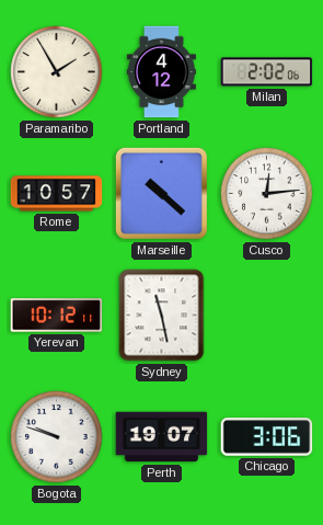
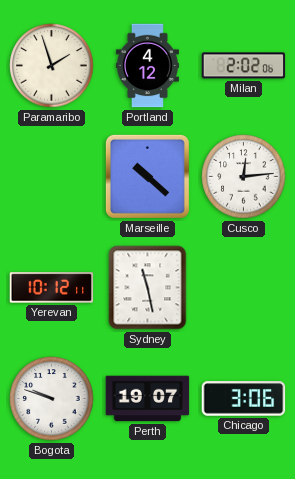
Paramaribo: 1:55 -> 1:57 (52, 66)
Rome: 10:57 -> none (57, 194)
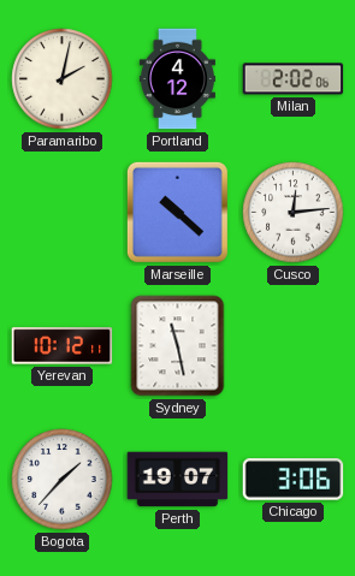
Paramaribo: 1:57 -> 2:02 (63, 79)
Bogota: 9:48 -> 1:37 (63, 480)
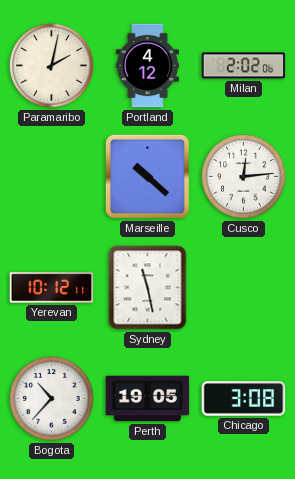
Bogota: 1:37 -> 10:37 (52, 399)
Perth: 19:07 -> 19:05 (148, 399)
Chicago: 3:06 -> 3:08 (244, 399)
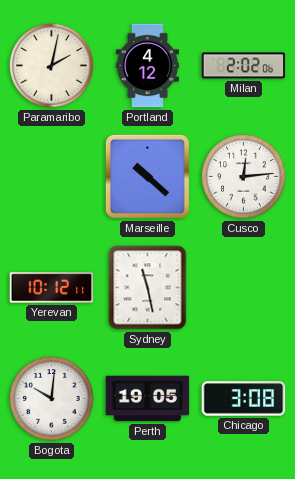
Bogota: 10:37 -> 10:01 (52, 399)
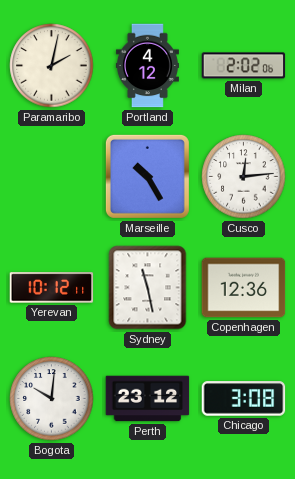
Marseille: 10:22 -> 10:25 (147, 176)
Copenhagen: none -> 12:36 (244, 288)
Perth: 19:05 -> 23:12 (148, 399)
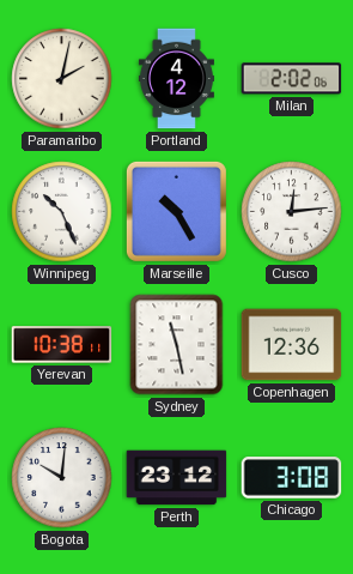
Winnipeg: none -> 10:26 (62, 212)
Yerevan: 10:12 -> 10:38 (62, 345)
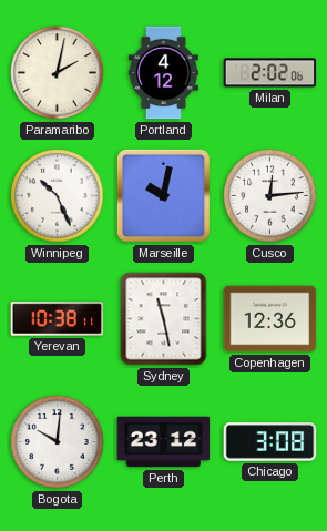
Marseille: 10:25 -> 10:02 (163, 195)
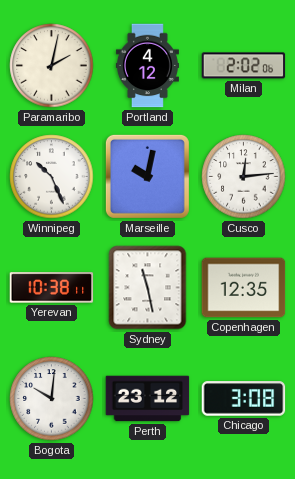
Copenhagen: 12:36 -> 12:35 (244, 288)
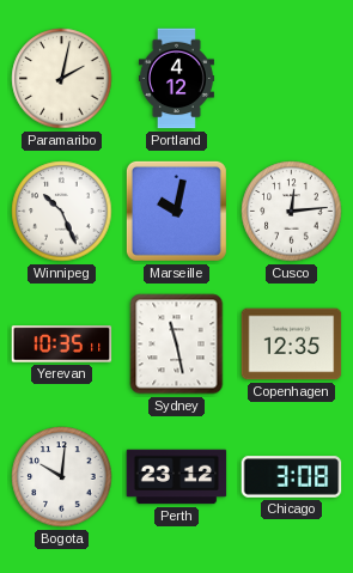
Milan: 2:02 -> none (244, 66)
Yerevan: 10:38 -> 10:35 (62, 345)
